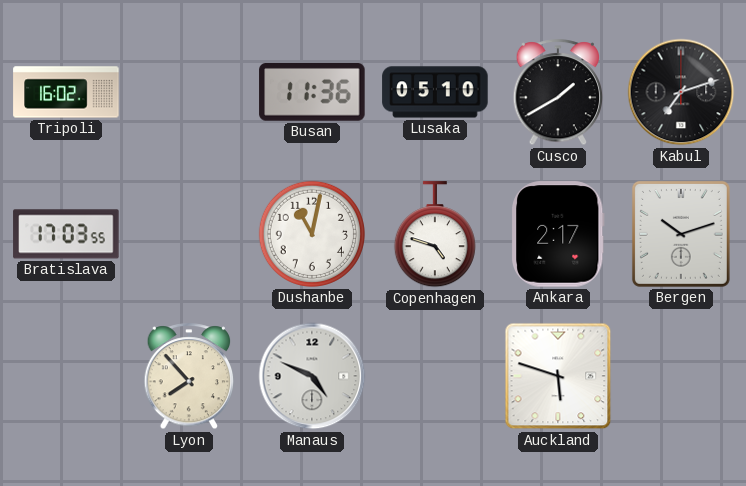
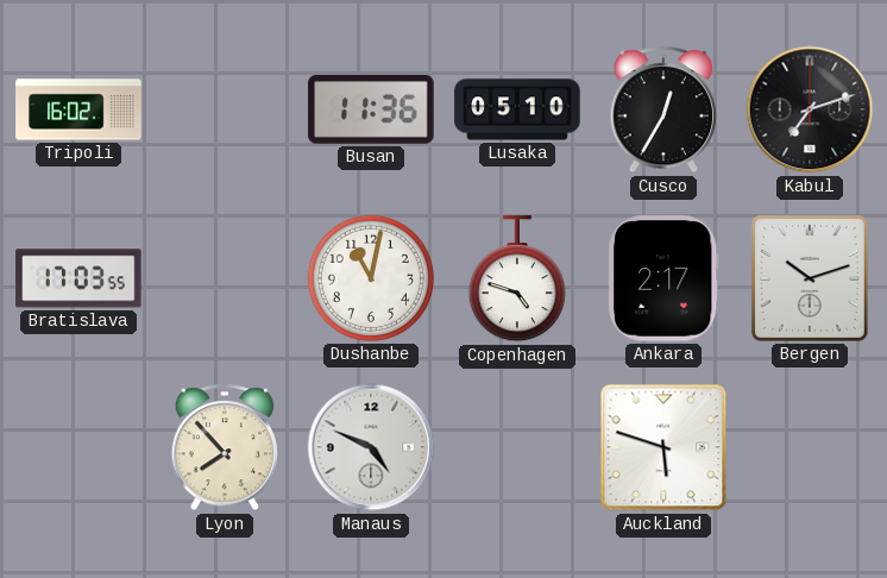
Cusco: 1:40 -> 12:35 (663, 111)
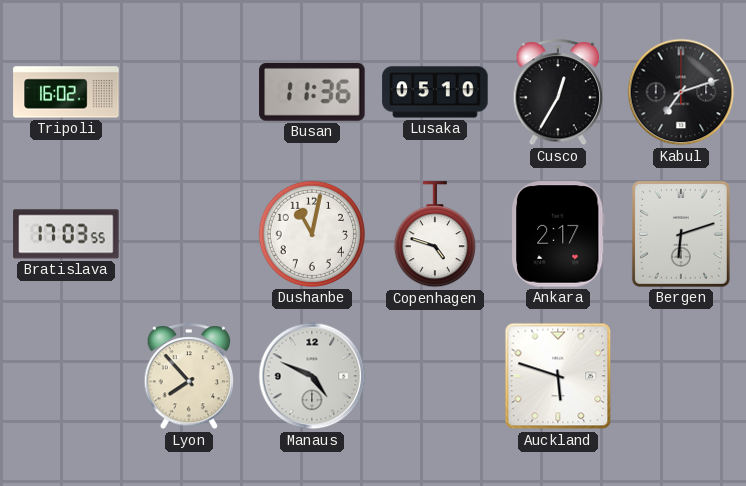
Bergen: 10:12 -> 6:12 (681, 234)
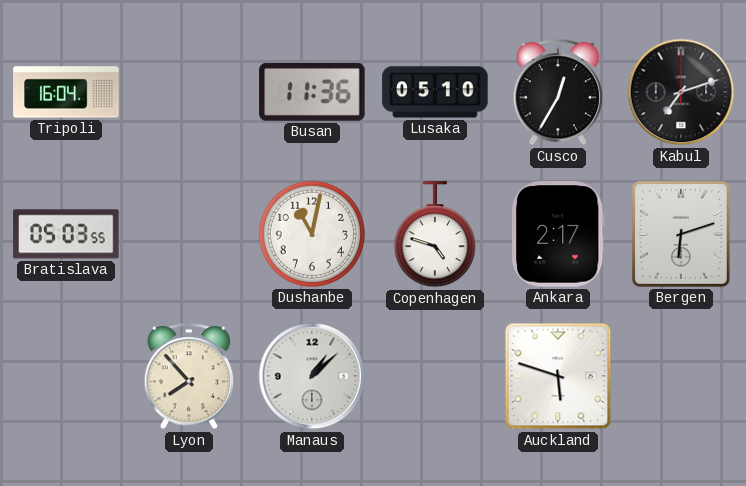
Tripoli: 16:02 -> 16:04 (66, 92)
Bratislava: 17:03 -> 05:03 (66, 234)
Manaus: 4:49 -> 1:08 (312, 376)
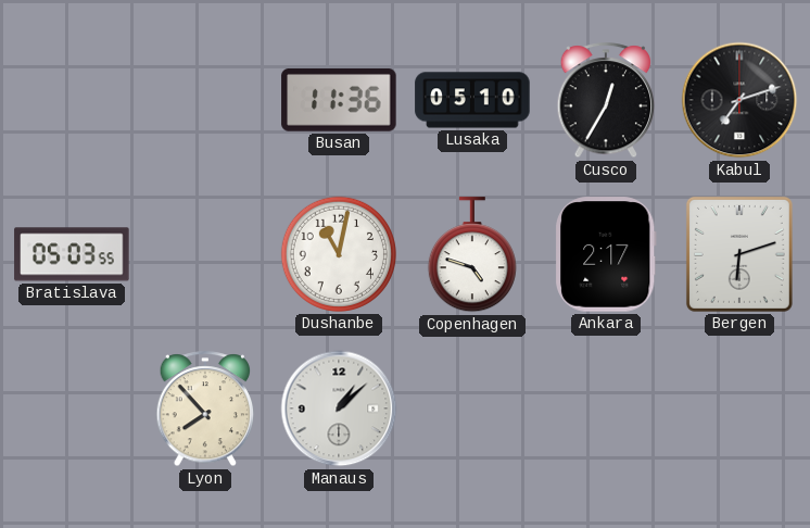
Tripoli: 16:04 -> none (66, 92)
Auckland: 5:48 -> none (558, 376)
